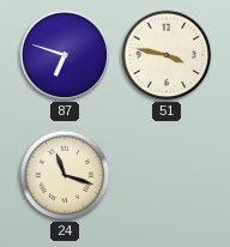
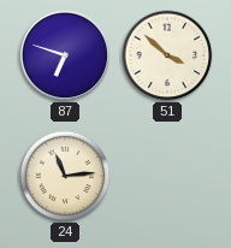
51: 3:47 -> 3:52 (167, 55)
24: 11:18 -> 11:14 (65, 176)
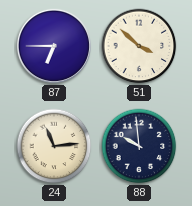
87: 6:48 -> 6:45 (54, 46)
88: none -> 9:59 (139, 146)
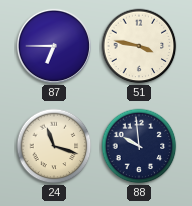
51: 3:52 -> 3:47 (139, 46)
24: 11:14 -> 11:18 (54, 146)
